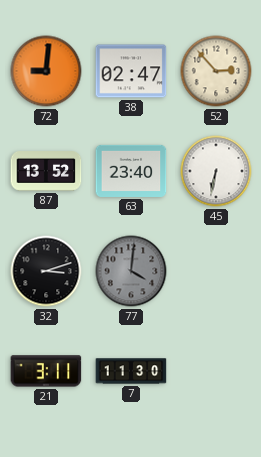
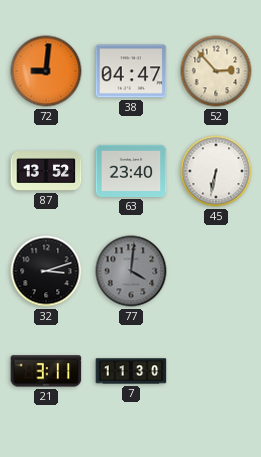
38: 02:47 -> 04:47 (131, 71)
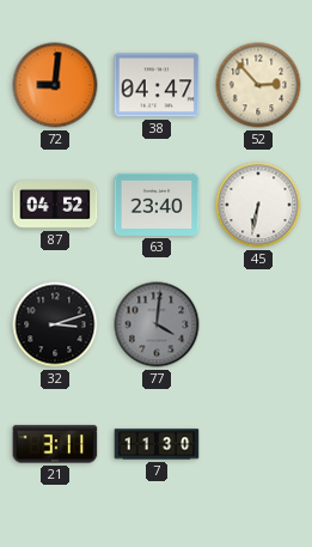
87: 13:52 -> 04:52 (55, 205)
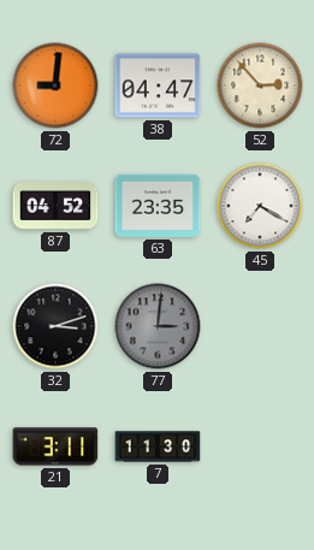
63: 23:40 -> 23:35 (158, 206)
45: 6:32 -> 7:20 (260, 206)
77: 4:01 -> 3:01 (158, 326)
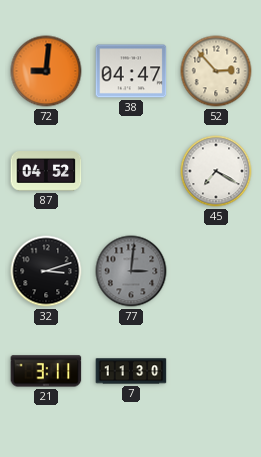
63: 23:35 -> none (158, 206)
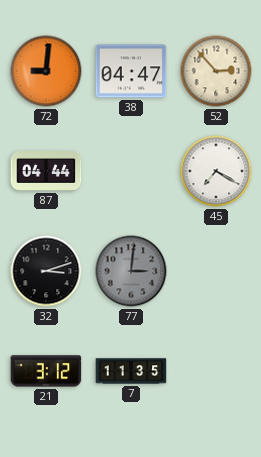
87: 04:52 -> 04:44 (46, 171)
21: 3:11 -> 3:12 (46, 371)
7: 11:30 -> 11:35 (131, 371)
